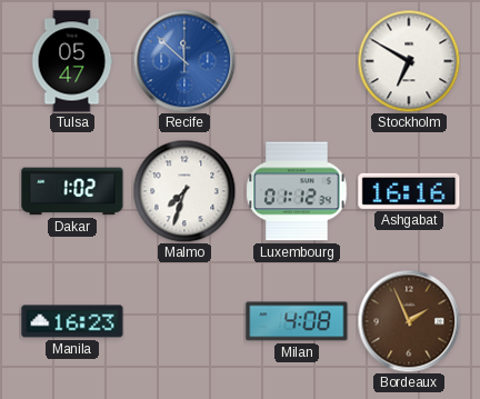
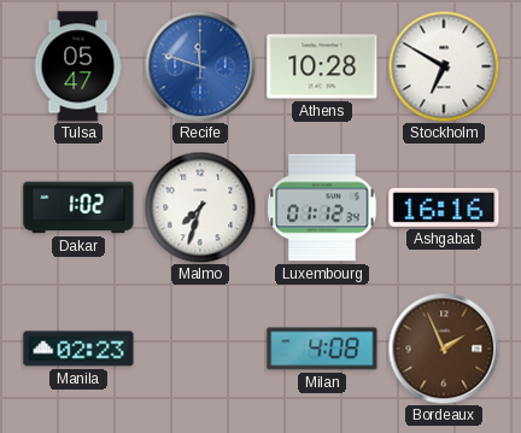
Recife: 11:52 -> 11:48 (200, 66)
Athens: none -> 10:28 (322, 66)
Manila: 16:23 -> 02:23 (78, 349)
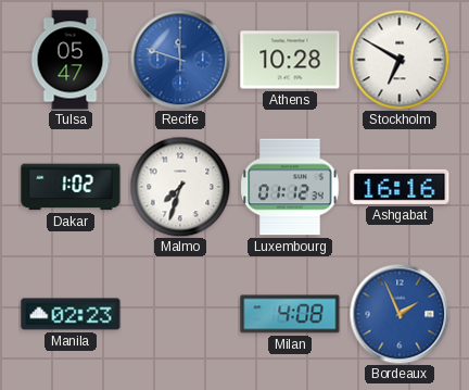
Bordeaux dial: brown -> blue (400, 314)
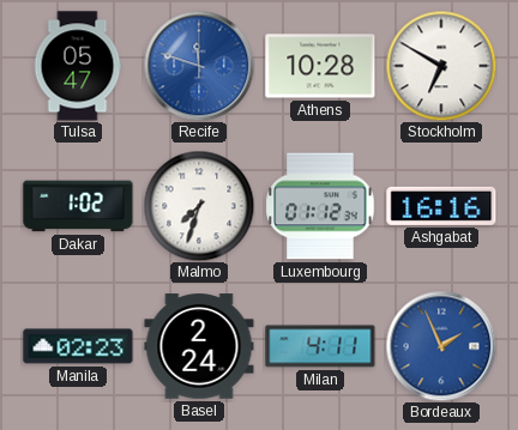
Basel: none -> 2:24 (199, 346)
Milan: 4:08 -> 4:11 (320, 346)
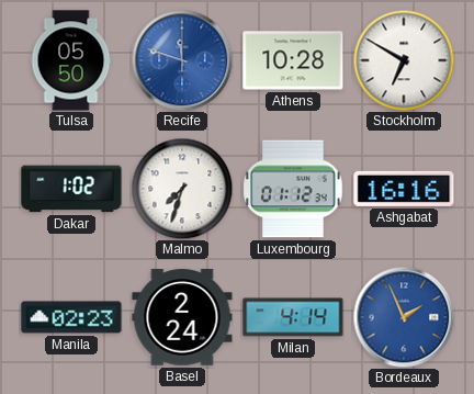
Tulsa: 05:47 -> 05:50 (71, 60)
Milan: 4:11 -> 4:14 (293, 317)
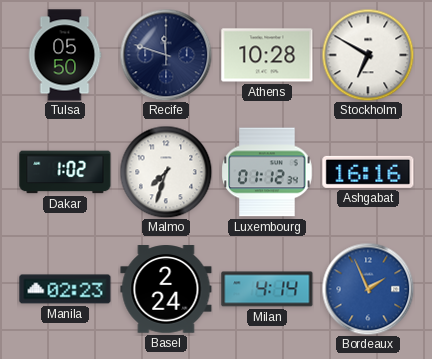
Recife dial: blue -> navy (166, 55)
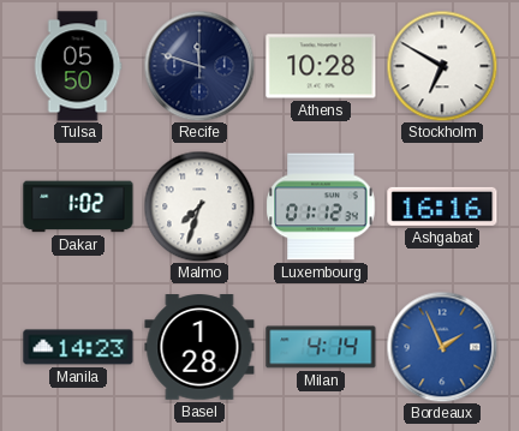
Manila: 02:23 -> 14:23 (78, 347)
Basel: 2:24 -> 1:28 (199, 347)
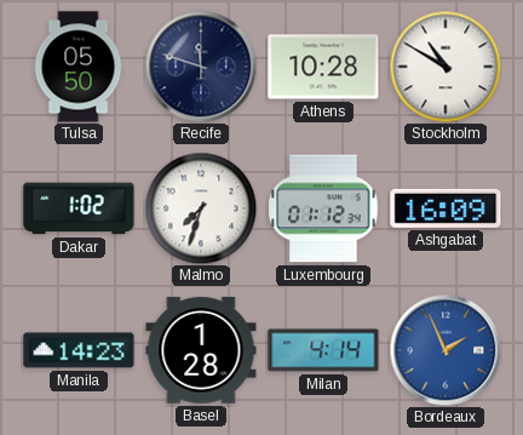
Stockholm: 6:50 -> 10:50 (446, 67)
Ashgabat: 16:16 -> 16:09 (446, 208)
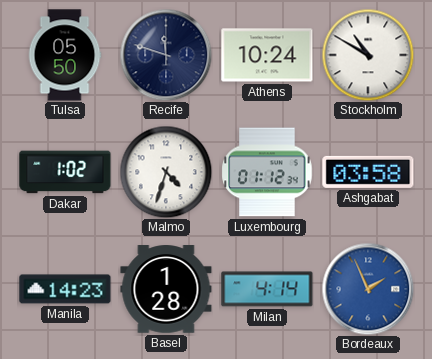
Athens: 10:28 -> 10:24 (267, 55)
Malmo: 7:33 -> 4:33 (166, 172)
Ashgabat: 16:09 -> 03:58 (368, 172)
